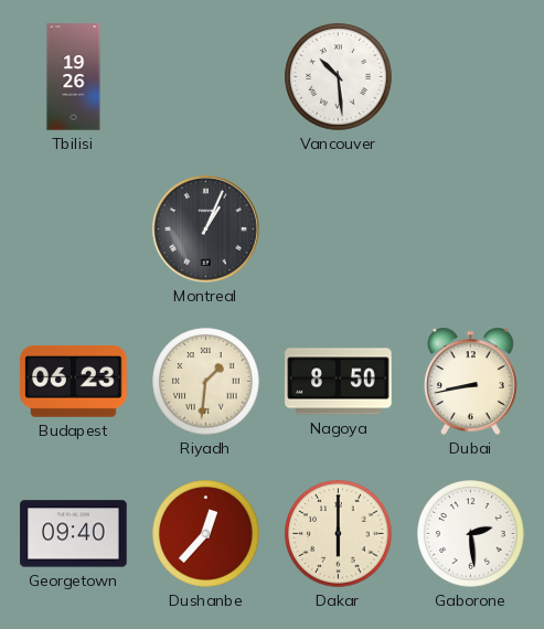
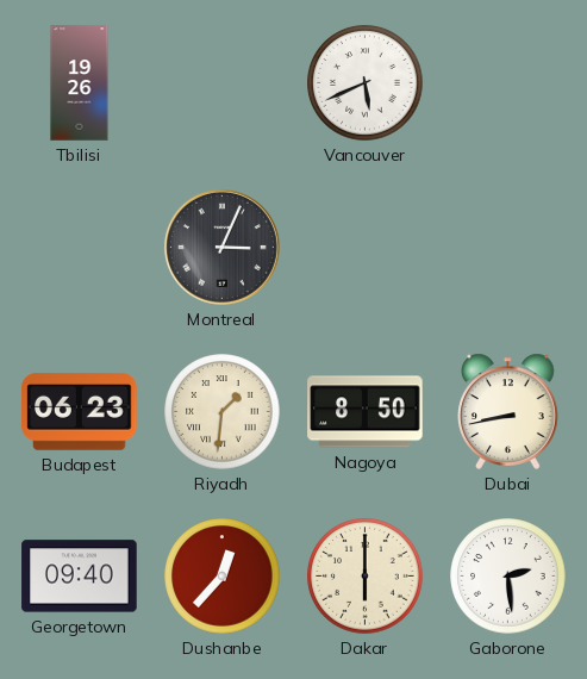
Vancouver: 10:29 -> 5:41 (366, 83)
Montreal: 1:04 -> 3:04 (221, 247)
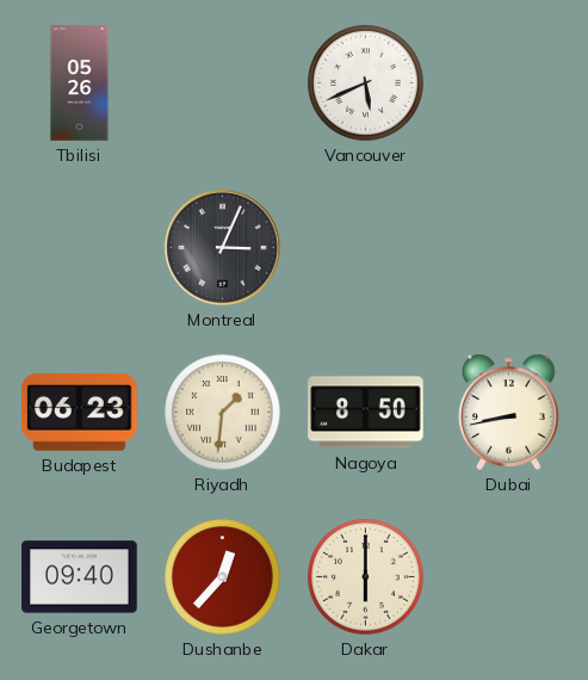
Tbilisi: 19:26 -> 05:26 (80, 84)
Gaborone: 2:29 -> none (508, 577)
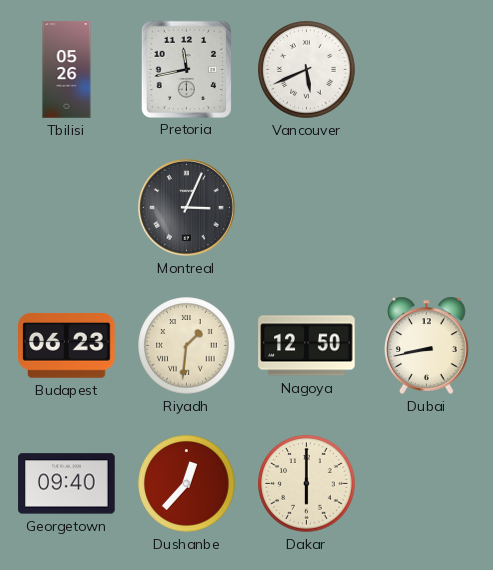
Pretoria: none -> 11:43 (186, 69)
Nagoya: 8:50 -> 12:50 (307, 346)
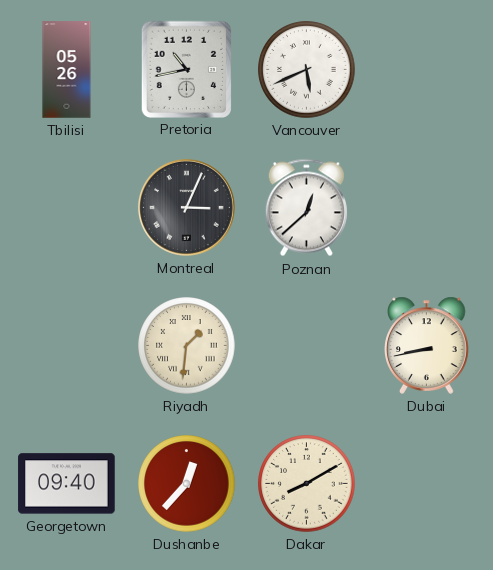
Pretoria: 11:43 -> 10:43 (186, 69)
Poznan: none -> 12:38 (306, 208)
Budapest: 06:23 -> none (67, 345)
Nagoya: 12:50 -> none (307, 346)
Dakar: 6:00 -> 8:10 (307, 484)
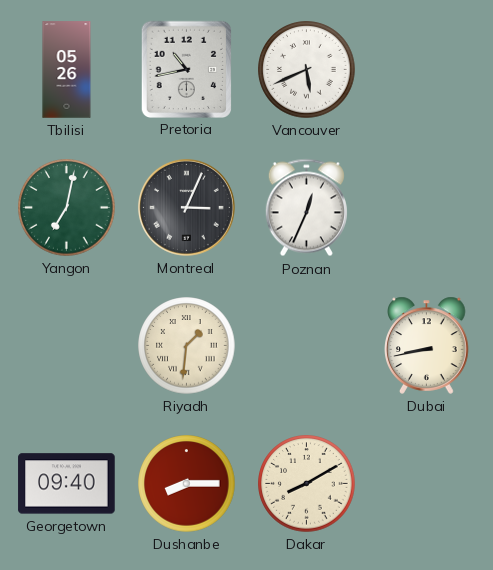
Yangon: none -> 7:02 (67, 208)
Poznan: 12:38 -> 12:34 (306, 208)
Dushanbe: 12:37 -> 8:15 (187, 484)
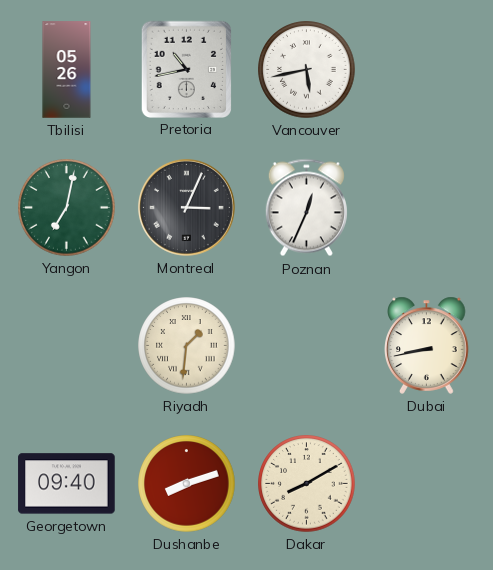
Vancouver: 5:41 -> 5:43 (307, 70)
Dushanbe: 8:15 -> 8:12 (187, 484)
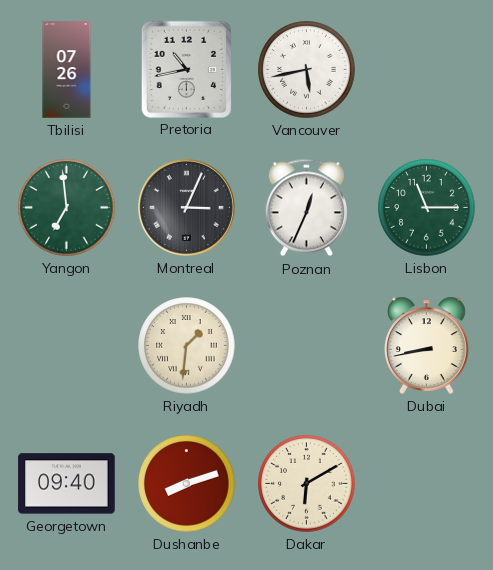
Tbilisi: 05:26 -> 07:26 (67, 70)
Yangon: 7:02 -> 6:59 (67, 208)
Lisbon: none -> 11:15 (427, 208)
Dakar: 8:10 -> 6:10 (307, 484)
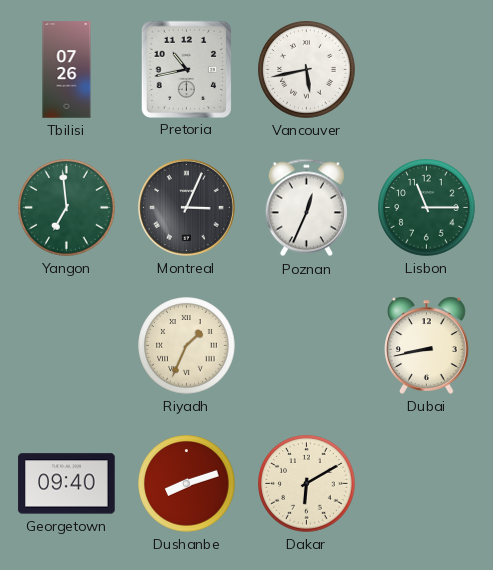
Riyadh: 1:31 -> 1:34 (187, 346)
